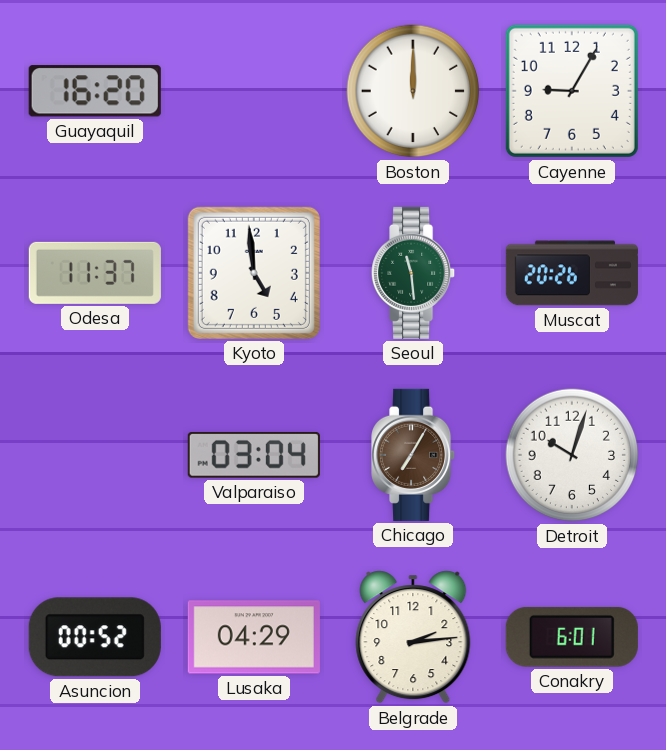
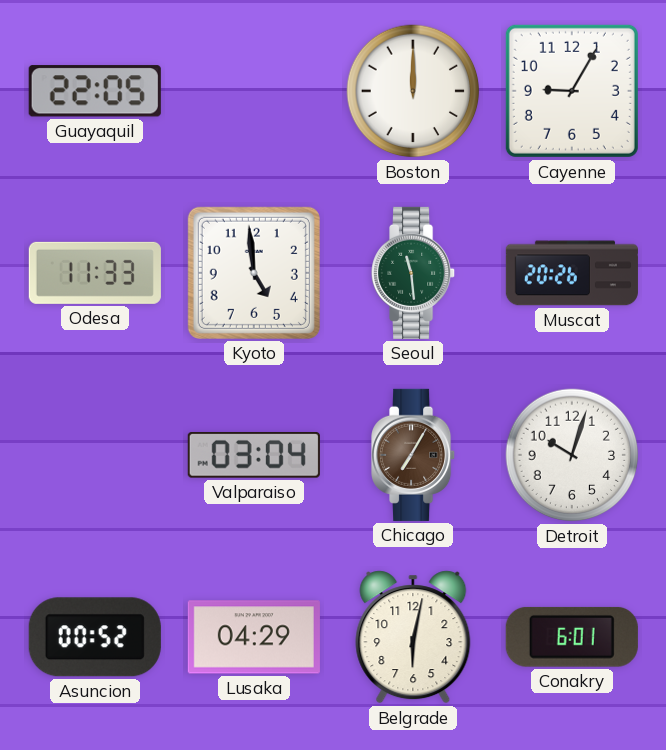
Guayaquil: 16:20 -> 22:05 (95, 91)
Odesa: 11:37 -> 11:33 (95, 273)
Belgrade: 2:14 -> 6:02 (413, 637)
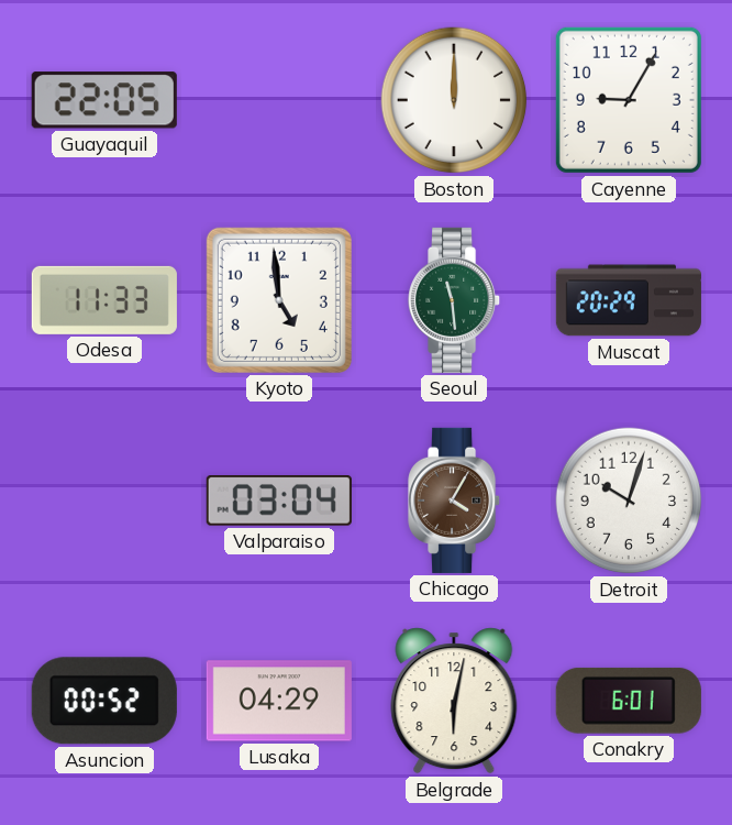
Muscat: 20:26 -> 20:29 (629, 300)
Chicago: 7:05 -> 4:05 (455, 501)
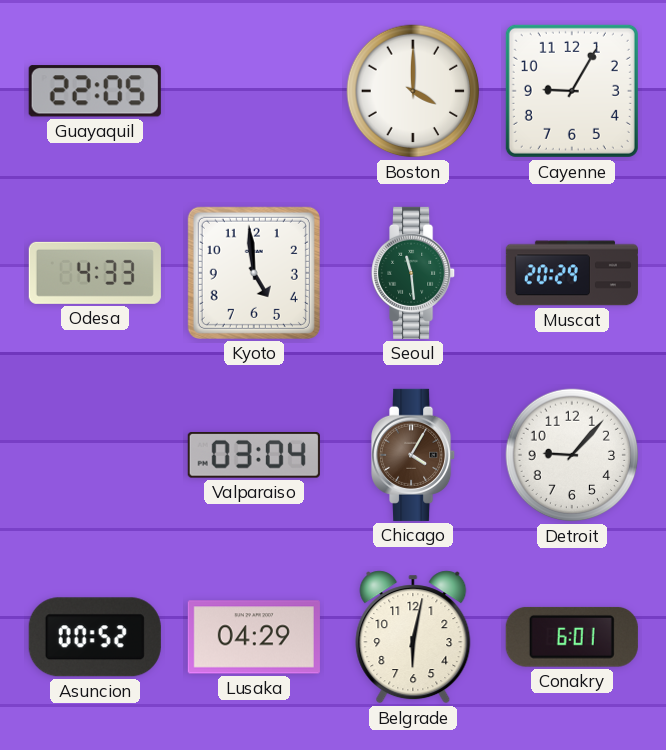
Boston: 12:00 -> 4:00 (413, 91)
Odesa: 11:33 -> 4:33 (95, 273)
Detroit: 10:03 -> 9:07 (572, 455)
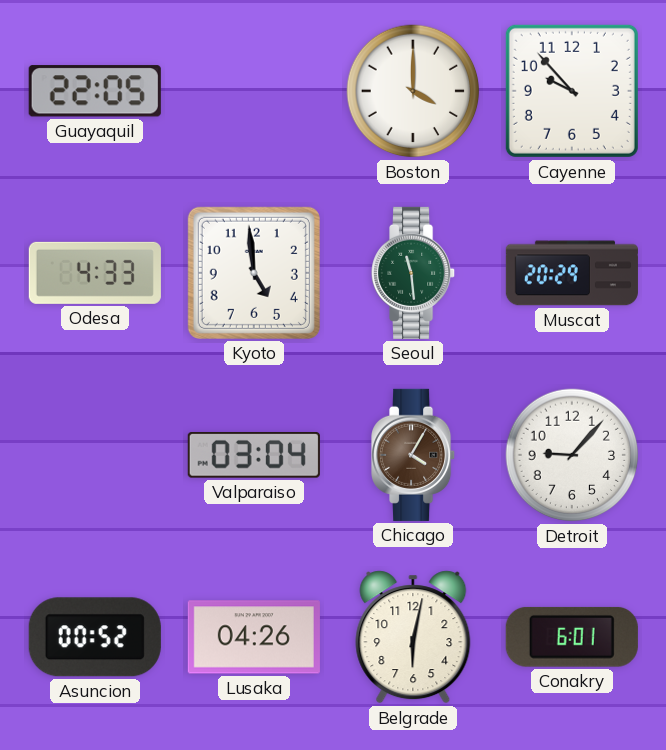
Cayenne: 9:05 -> 9:53 (572, 91)
Lusaka: 04:29 -> 04:26 (254, 637)
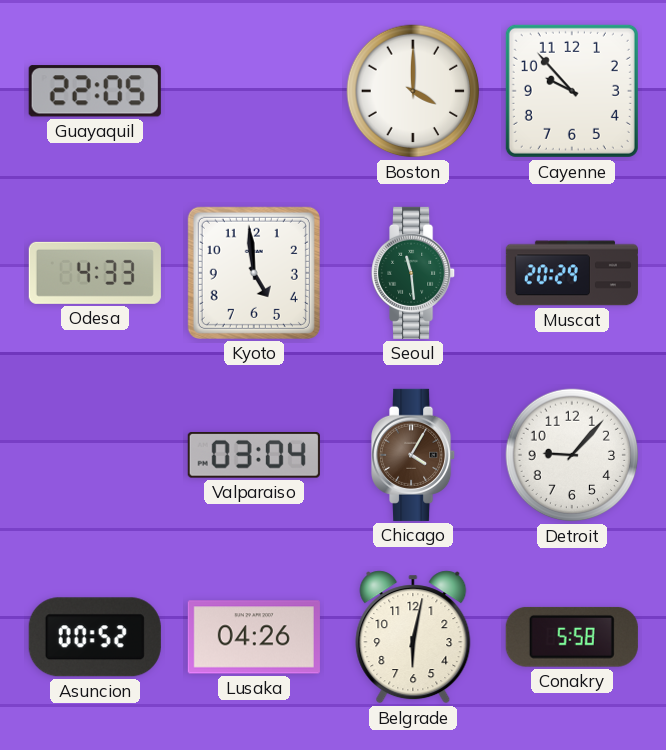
Conakry: 6:01 -> 5:58 (572, 637)
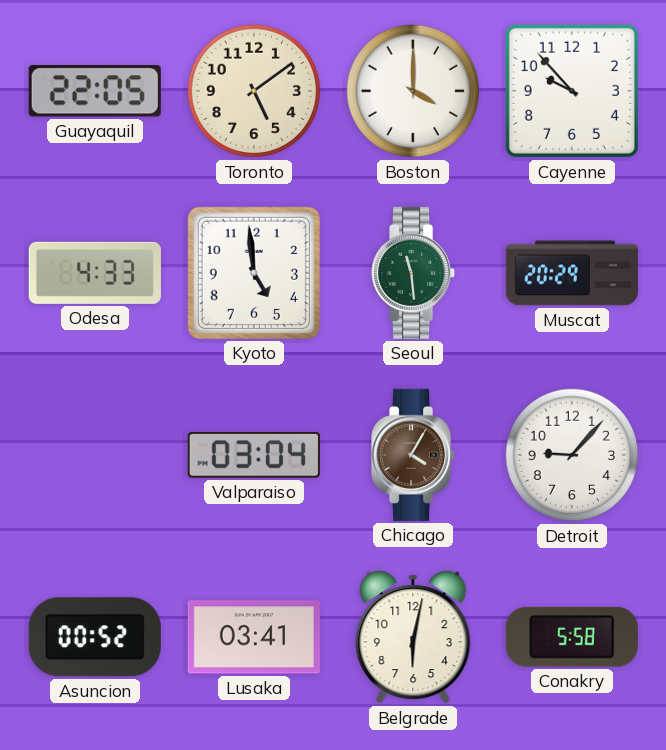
Toronto: none -> 5:09 (254, 91)
Lusaka: 04:26 -> 03:41 (254, 637)
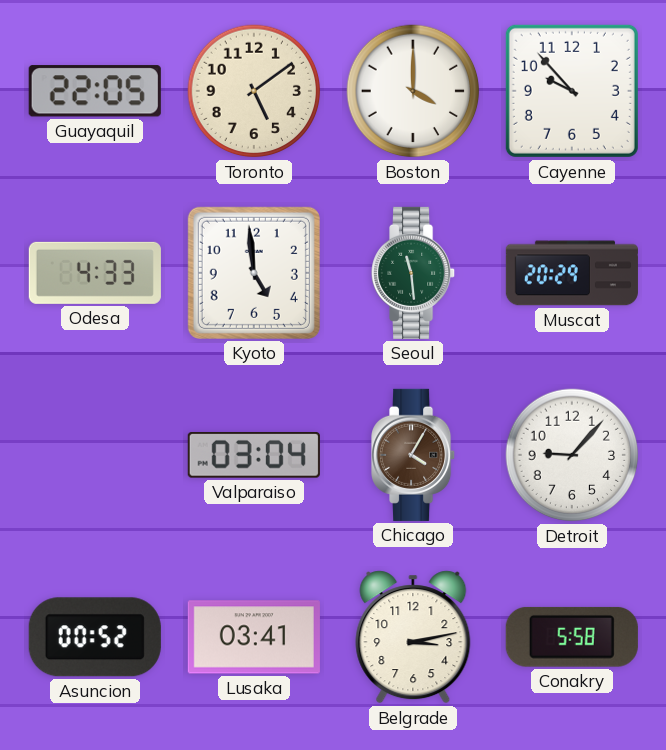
Belgrade: 6:02 -> 3:13 (413, 637)
